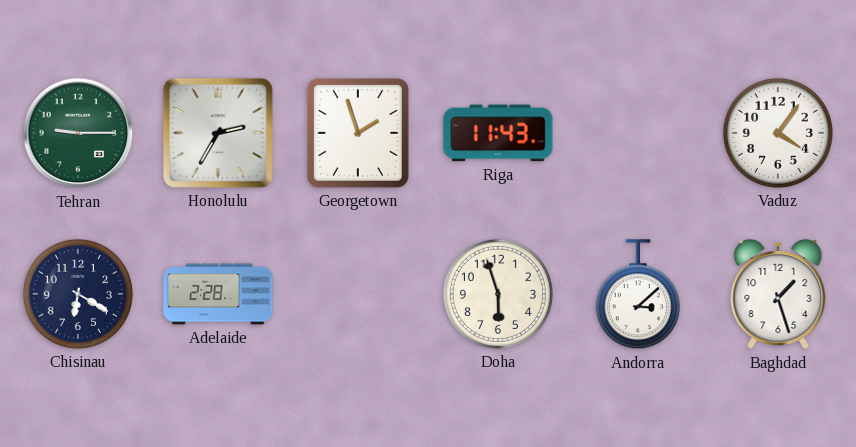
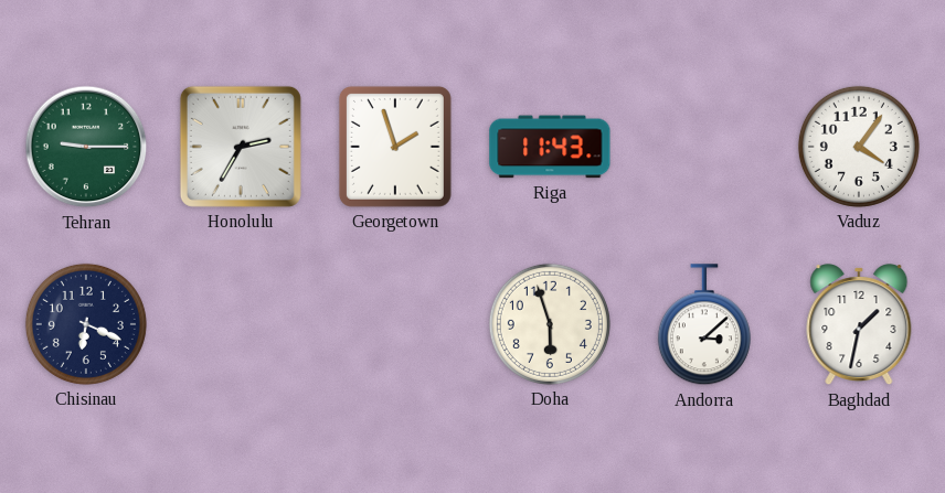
Chisinau: 6:20 -> 6:19 (86, 324)
Adelaide: 2:28 -> none (218, 294)
Baghdad: 1:27 -> 1:32 (859, 325)
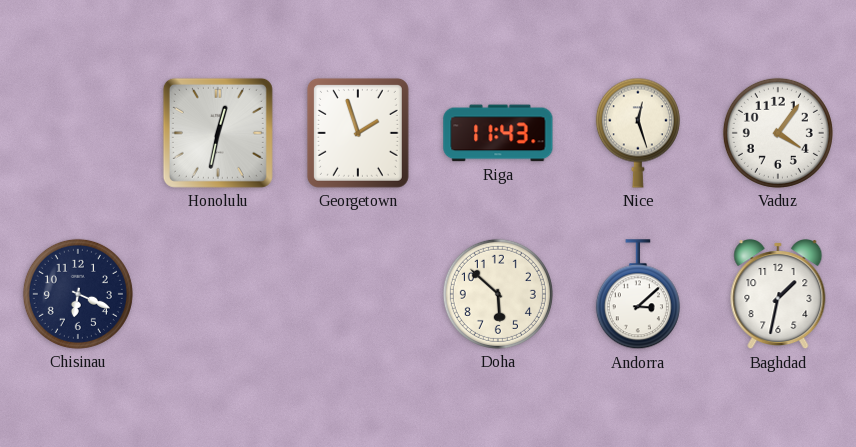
Tehran: 9:15 -> none (86, 147)
Honolulu: 2:35 -> 12:32 (218, 133)
Nice: none -> 12:27 (638, 133)
Doha: 5:57 -> 5:52 (498, 294)
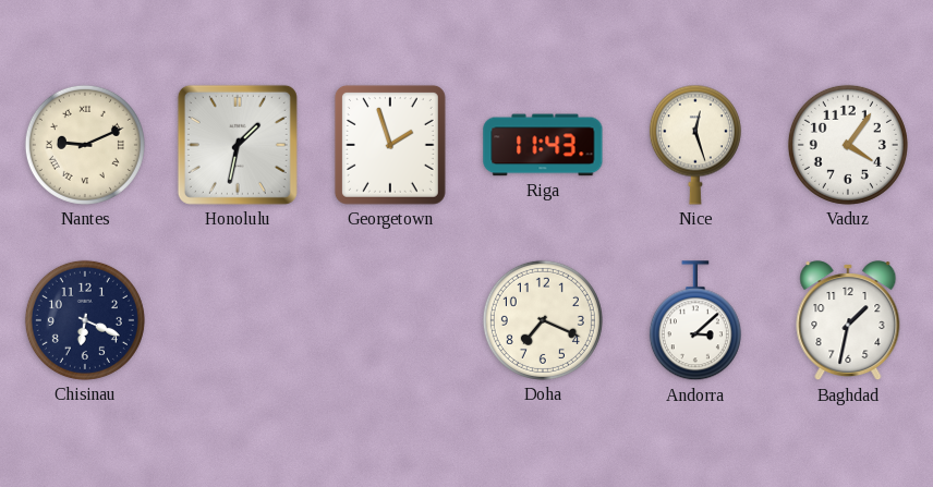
Nantes: none -> 9:11 (85, 145)
Honolulu: 12:32 -> 1:32 (238, 145)
Doha: 5:52 -> 7:19 (543, 320)
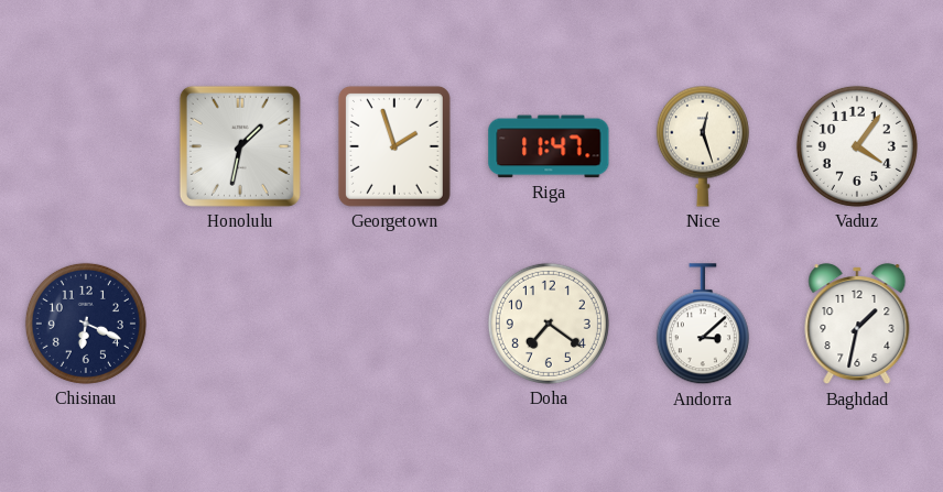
Nantes: 9:11 -> none (85, 145)
Riga: 11:43 -> 11:47 (549, 146)
Doha: 7:19 -> 7:21 (549, 324)
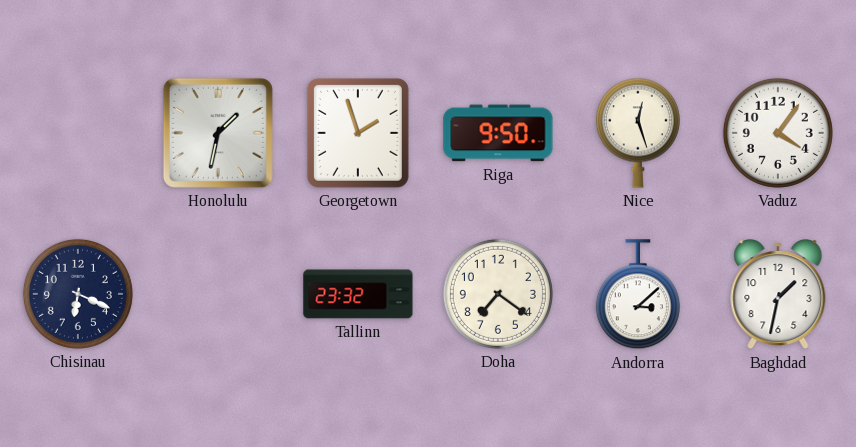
Riga: 11:47 -> 9:50 (498, 133)
Tallinn: none -> 23:32 (358, 294)
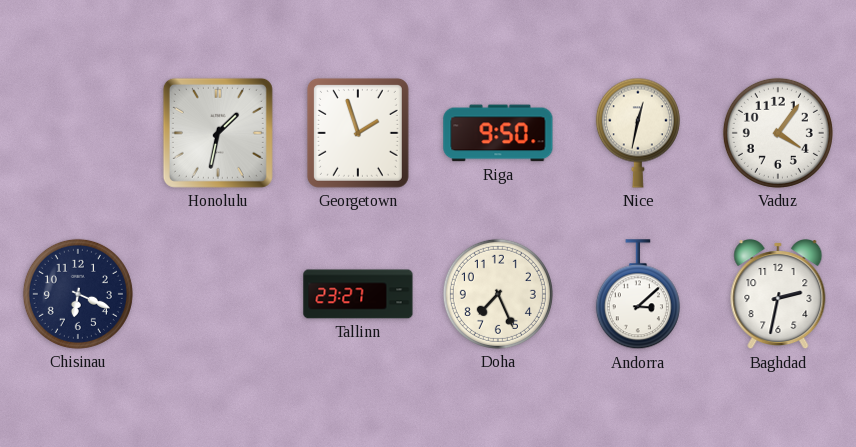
Nice: 12:27 -> 12:32 (638, 133)
Tallinn: 23:32 -> 23:27 (358, 294)
Doha: 7:21 -> 7:26 (498, 294)
Baghdad: 1:32 -> 2:32 (778, 295)
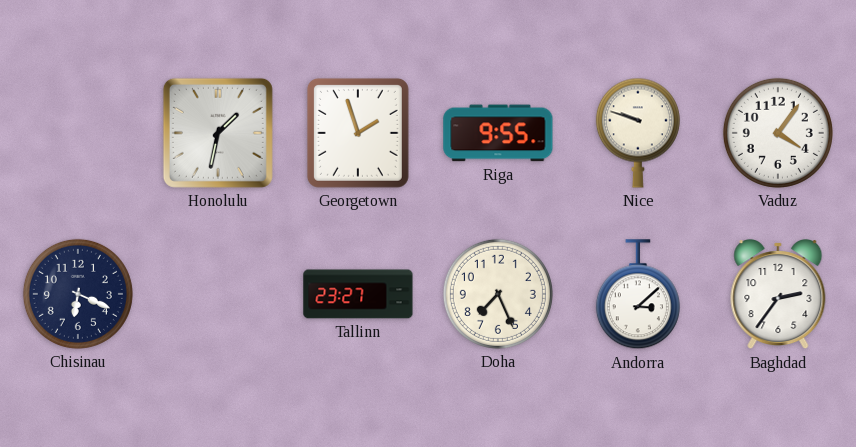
Riga: 9:50 -> 9:55 (498, 133)
Nice: 12:32 -> 9:48 (638, 133)
Baghdad: 2:32 -> 2:36 (778, 295)
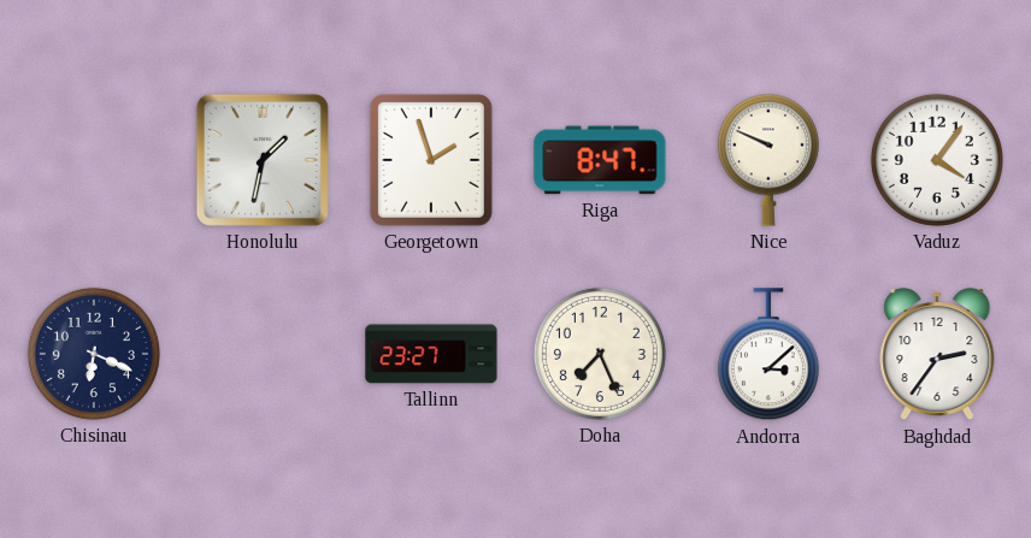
Riga: 9:55 -> 8:47 (600, 160)
Nice: 9:48 -> 9:49 (768, 160)
